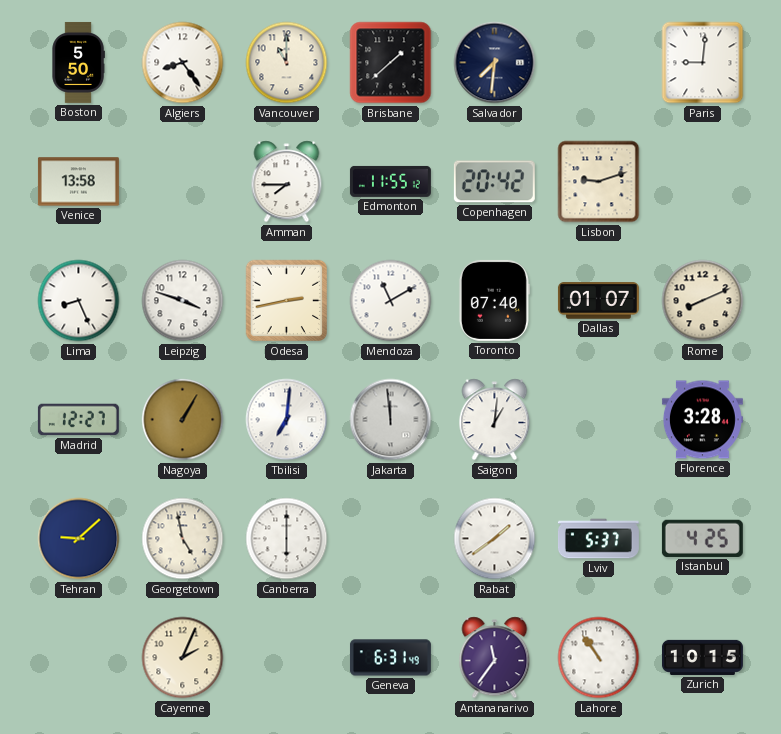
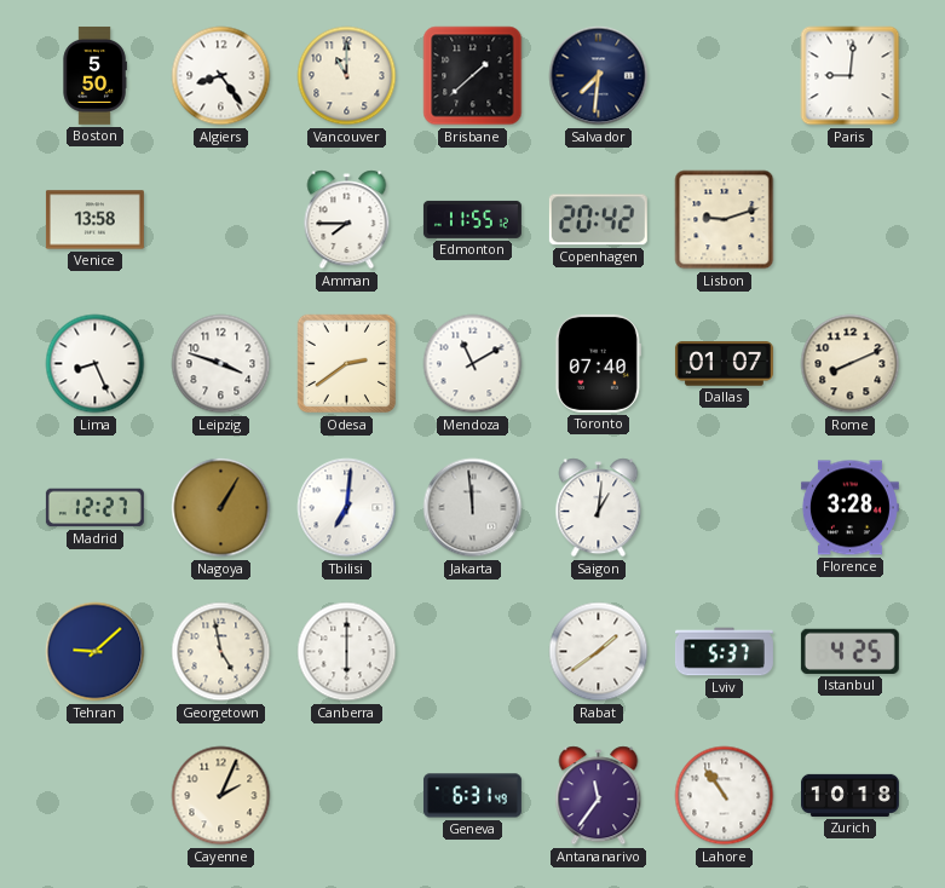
Odesa: 2:43 -> 2:39 (347, 364)
Zurich: 10:15 -> 10:18 (849, 795)
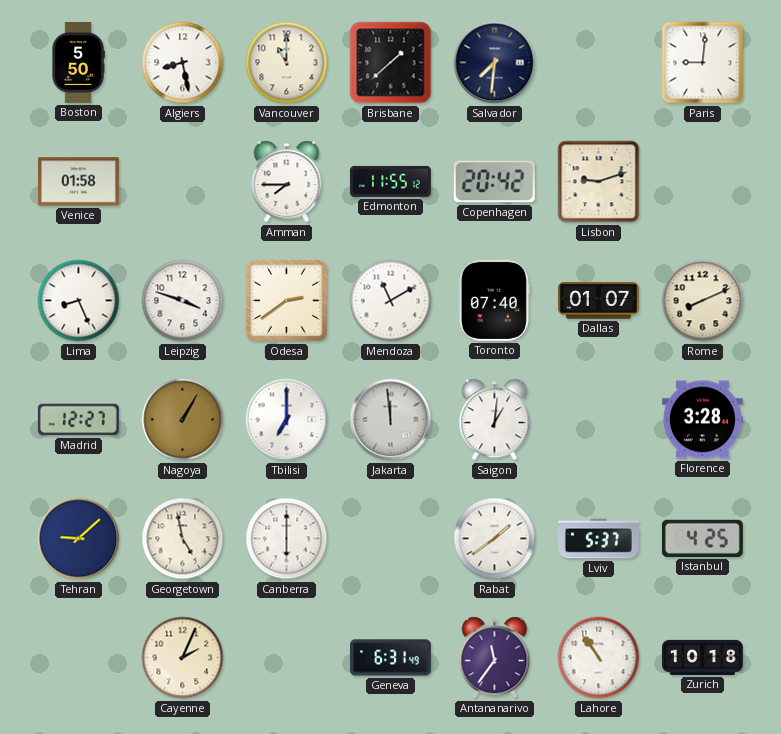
Algiers: 8:24 -> 8:28 (183, 63)
Venice: 13:58 -> 01:58 (78, 182)
Tbilisi: 7:01 -> 7:00 (287, 420)
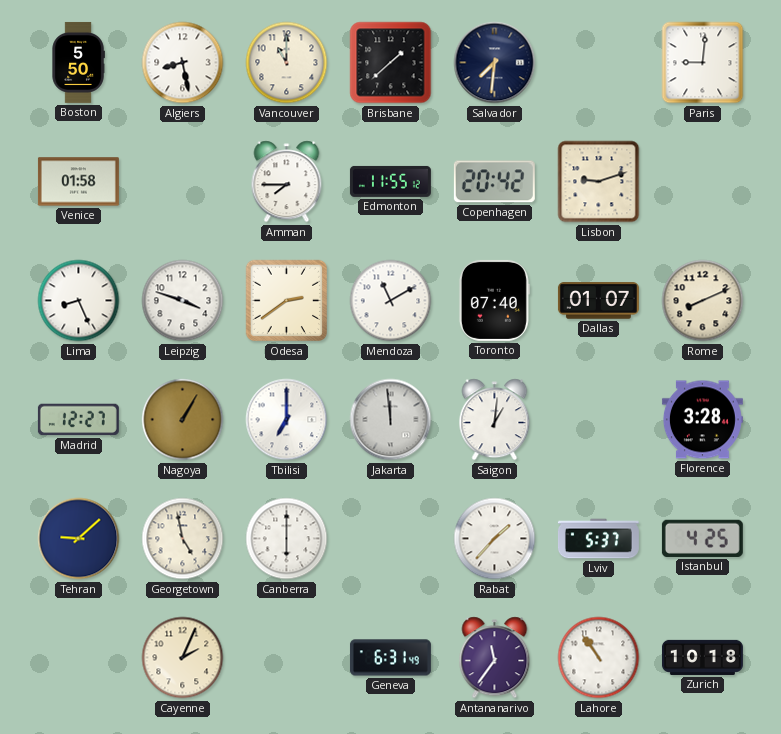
Rabat: 1:39 -> 1:37 (495, 539)
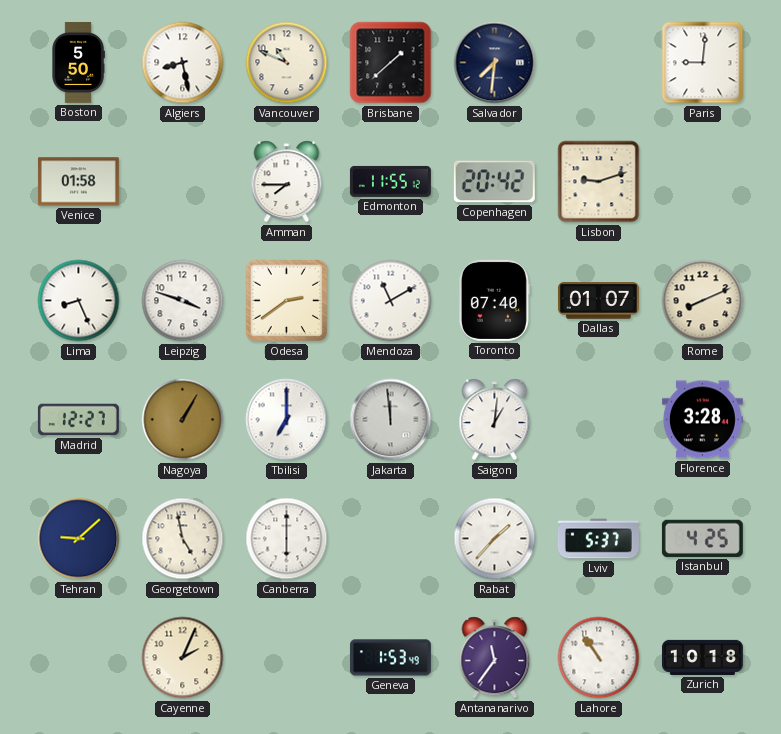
Vancouver: 11:00 -> 10:49 (287, 63)
Geneva: 6:31 -> 1:53 (390, 658)
